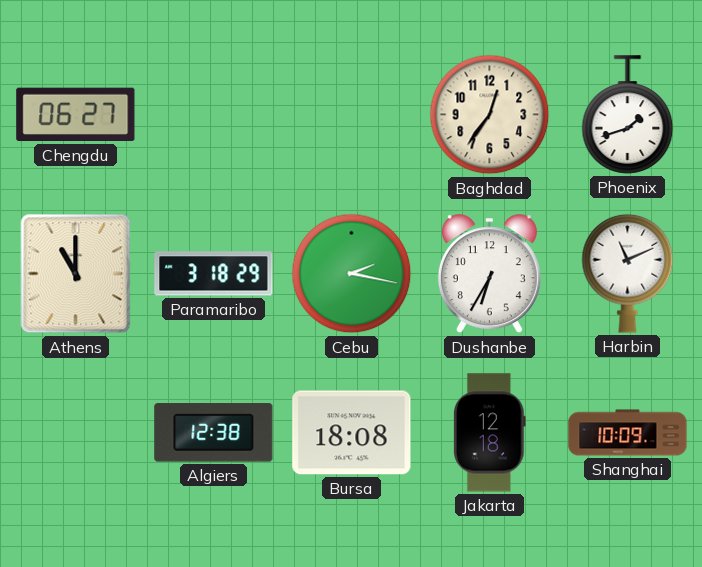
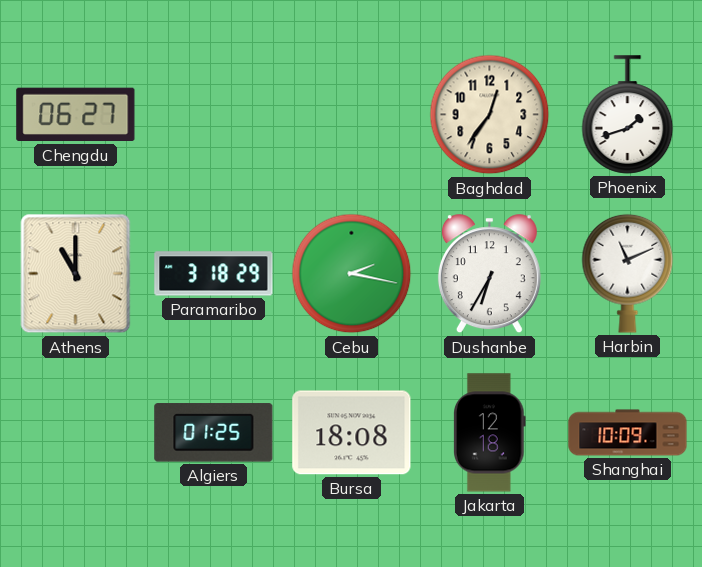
Algiers: 12:38 -> 01:25 (214, 433)
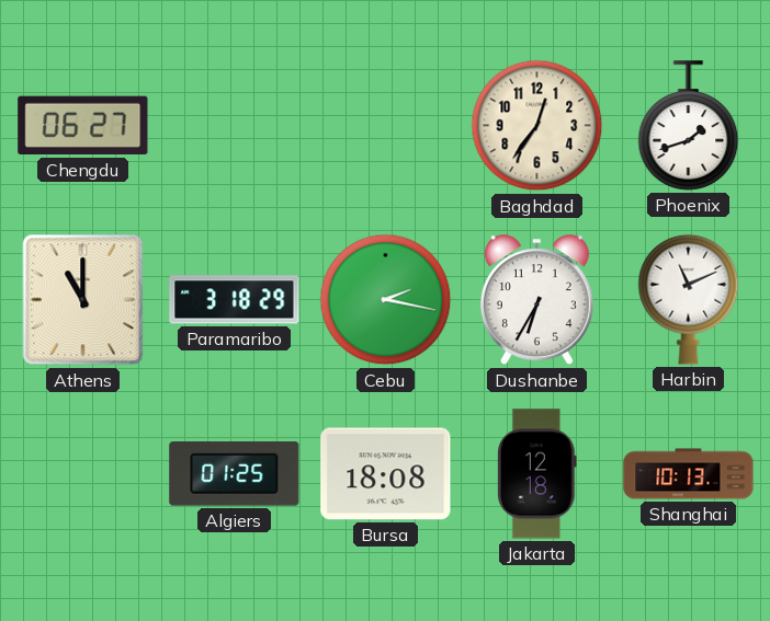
Shanghai: 10:09 -> 10:13 (689, 474)
